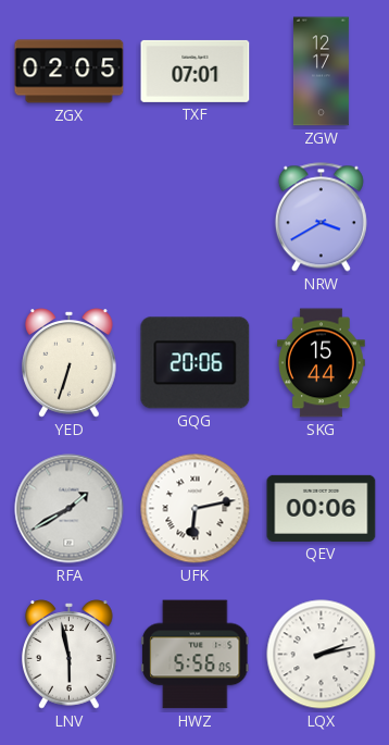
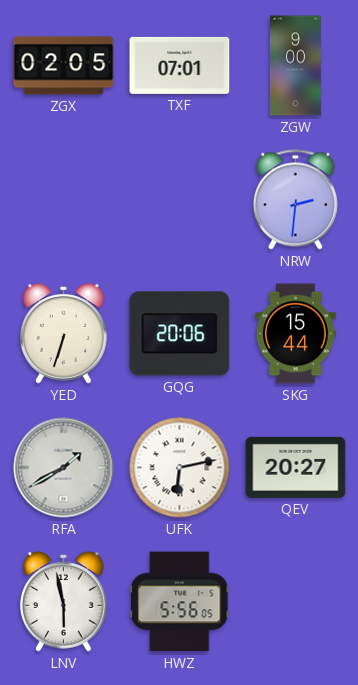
ZGW: 12:17 -> 9:00 (295, 66)
NRW: 3:40 -> 2:31 (295, 200)
QEV: 00:06 -> 20:27 (296, 467)
LQX: 2:13 -> none (322, 655)
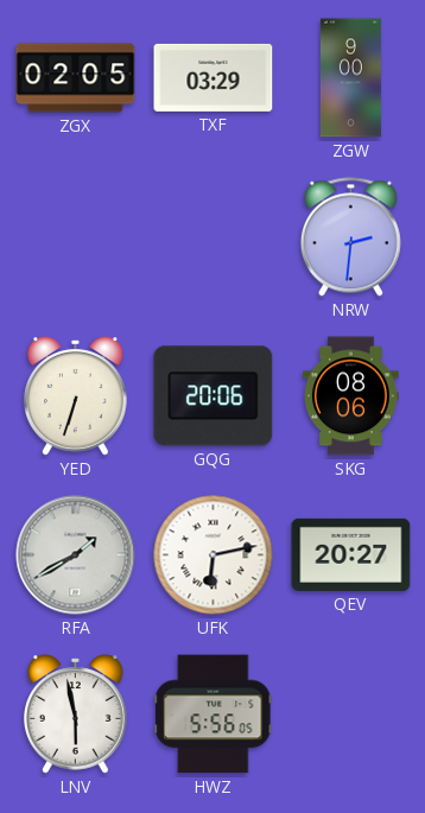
TXF: 07:01 -> 03:29 (214, 77)
SKG: 15:44 -> 08:06 (351, 396)
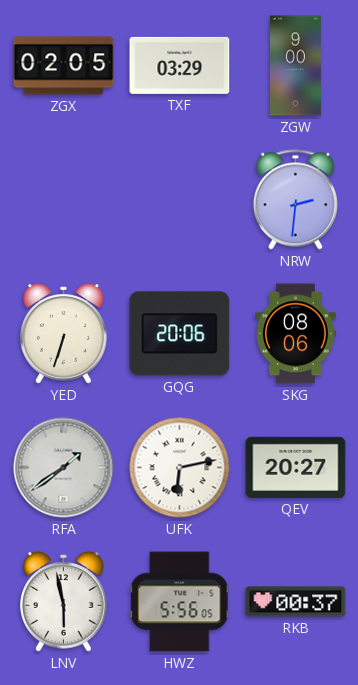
RFA: 1:40 -> 1:39 (64, 468)
RKB: none -> 00:37 (296, 602)
